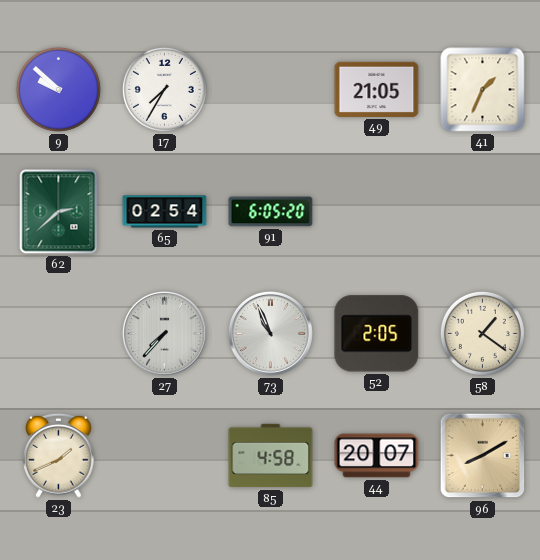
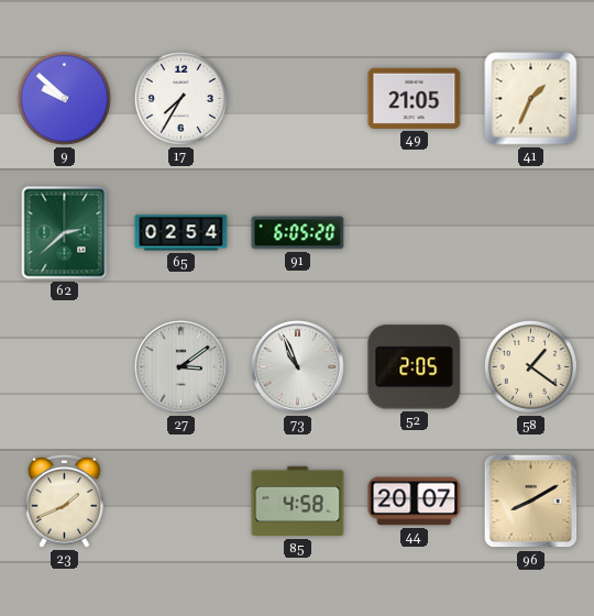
27: 7:37 -> 3:09 (180, 366)
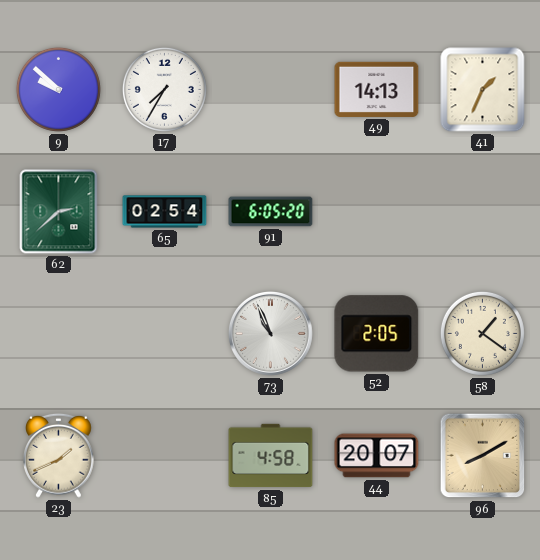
49: 21:05 -> 14:13 (377, 89)
27: 3:09 -> none (180, 366)
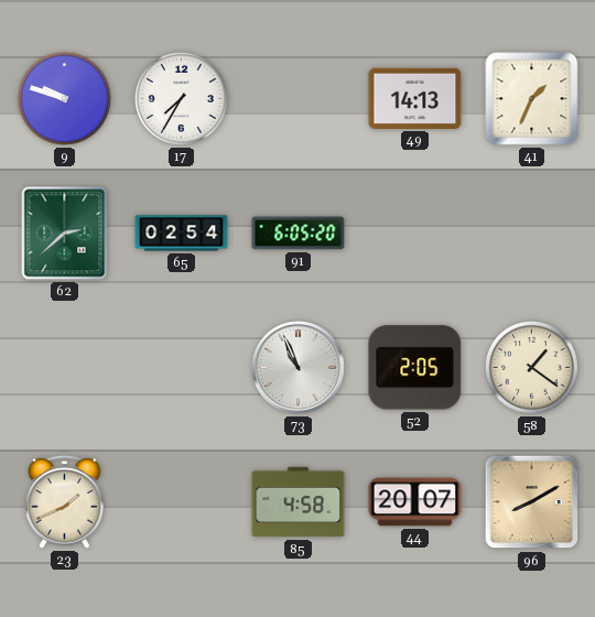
9: 9:52 -> 9:48 (64, 98)
